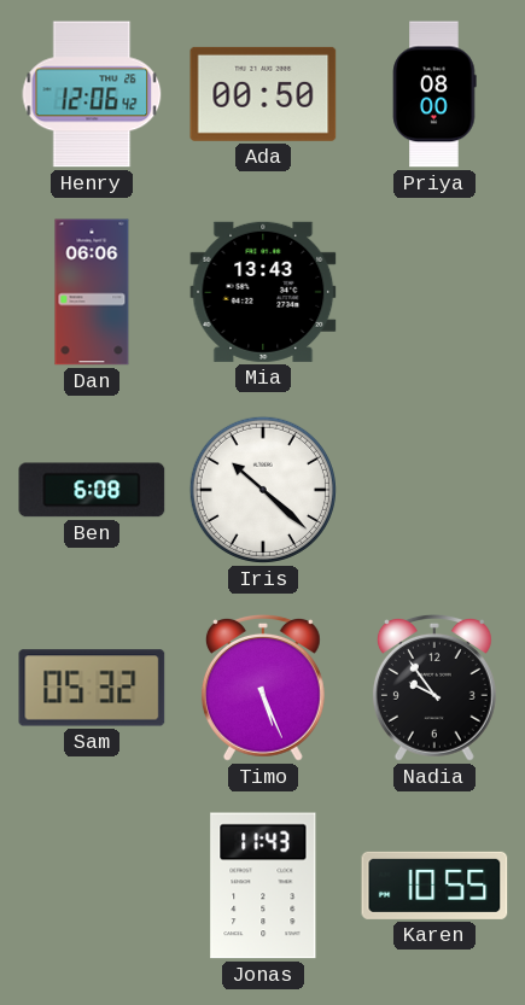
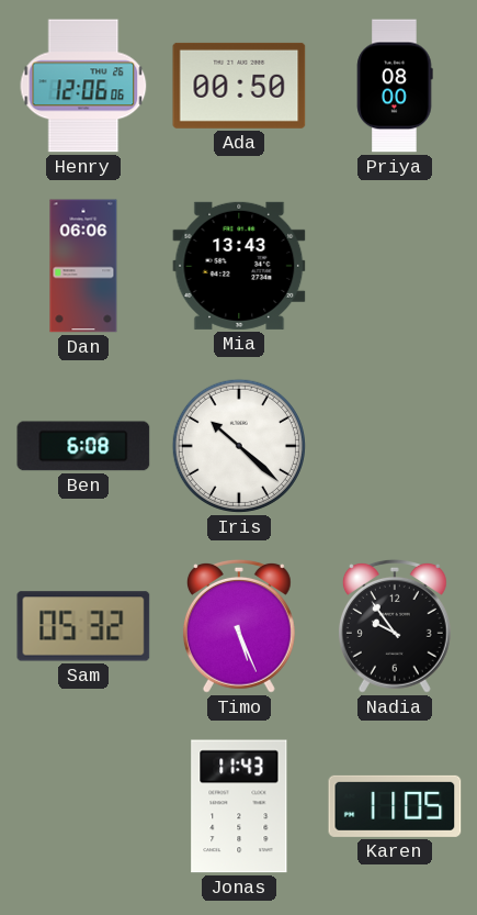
Henry: 12:06:42 -> 12:06:06 (83, 86)
Karen: 10:55 -> 11:05 (395, 806)
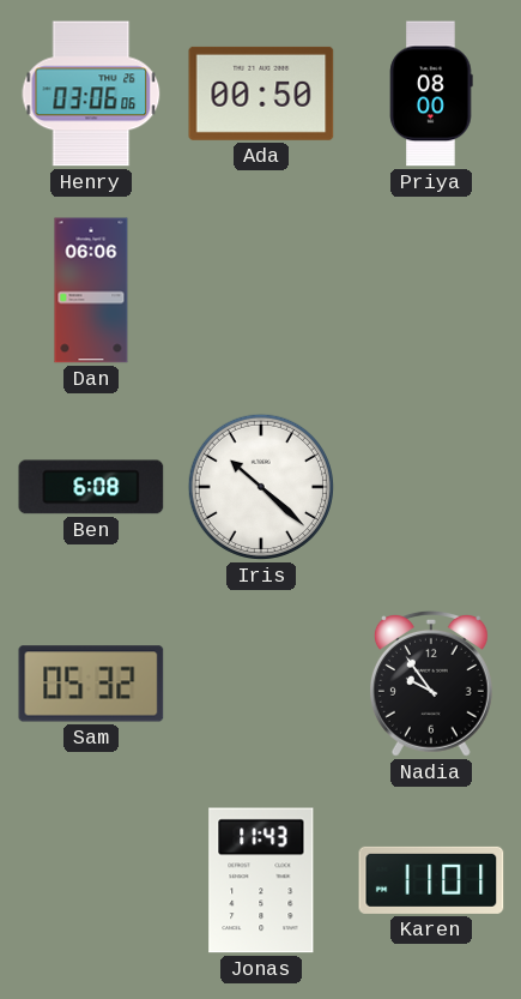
Henry: 12:06 -> 03:06 (91, 94)
Mia: 13:43 -> none (239, 266)
Timo: 5:26 -> none (239, 626)
Karen: 11:05 -> 11:01 (431, 880)
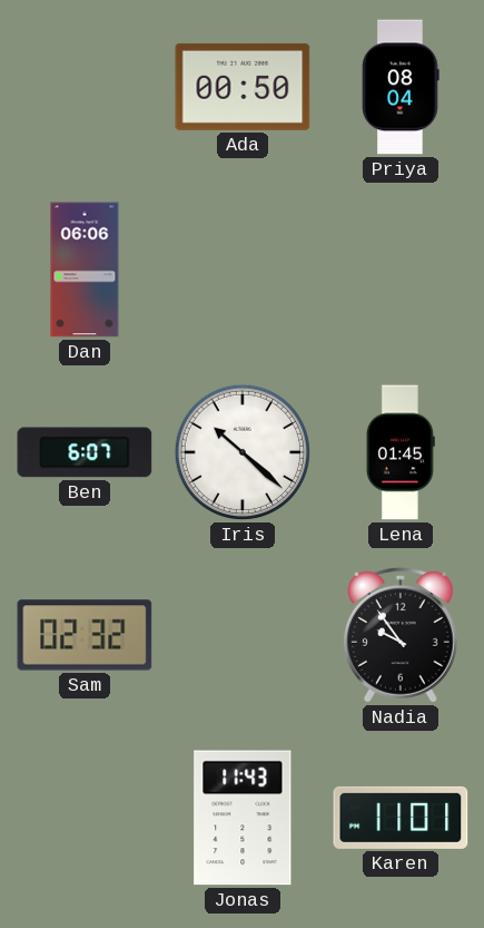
Henry: 03:06 -> none (91, 94)
Priya: 08:00 -> 08:04 (401, 87)
Ben: 6:08 -> 6:07 (85, 452)
Lena: none -> 01:45 (401, 452)
Sam: 05:32 -> 02:32 (85, 635)
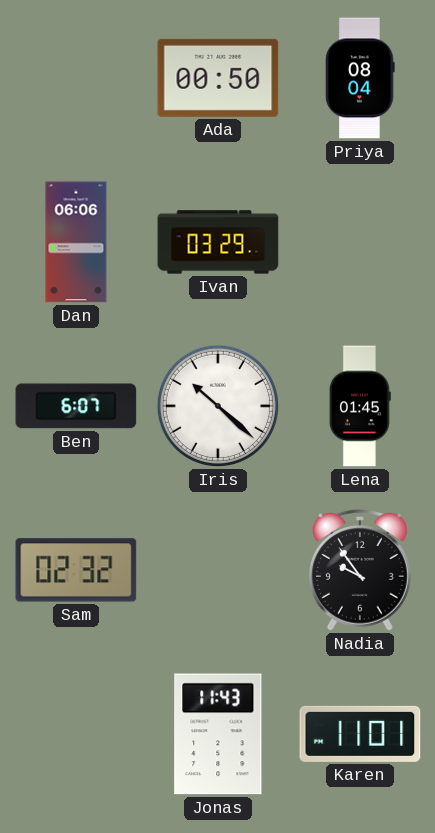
Ivan: none -> 03:29 (218, 242)
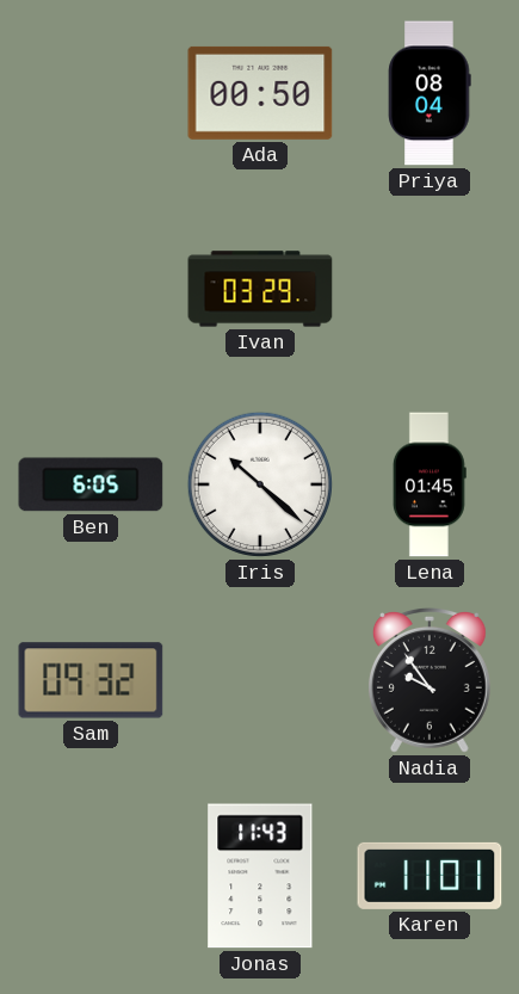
Dan: 06:06 -> none (76, 242)
Ben: 6:07 -> 6:05 (91, 484)
Sam: 02:32 -> 09:32 (91, 680)
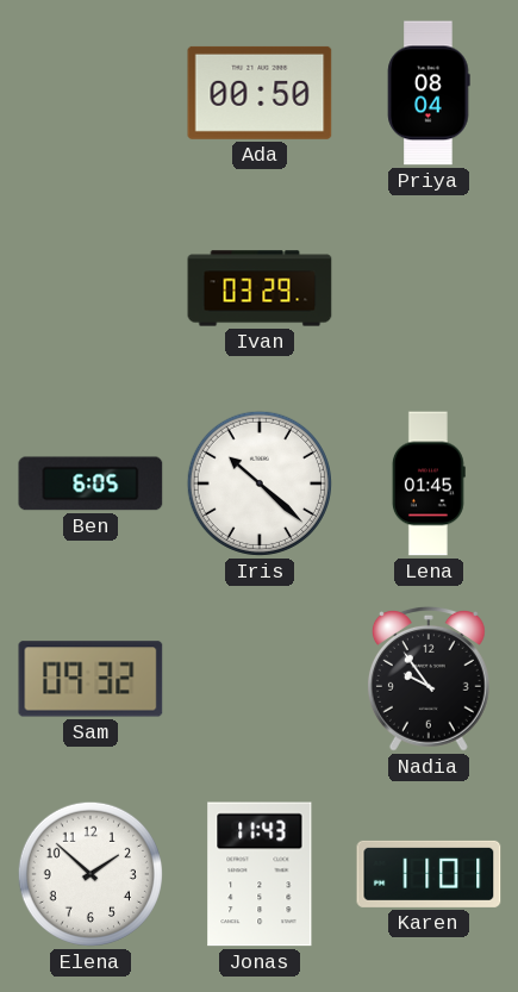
Elena: none -> 1:52 (91, 874)
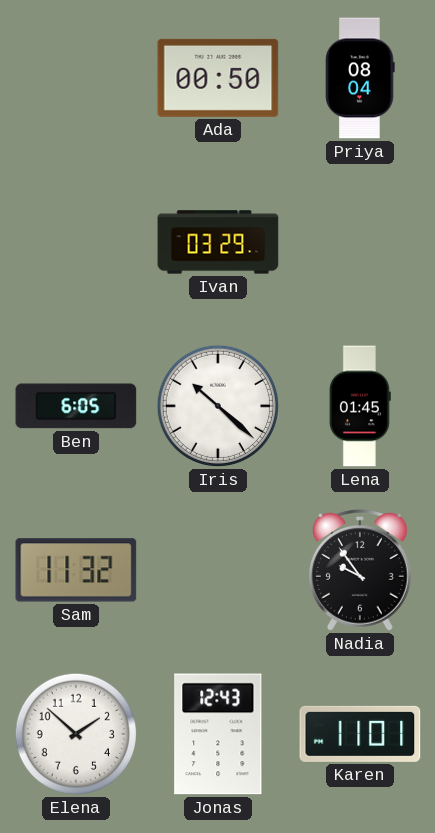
Sam: 09:32 -> 11:32 (76, 570)
Jonas: 11:43 -> 12:43 (218, 734)
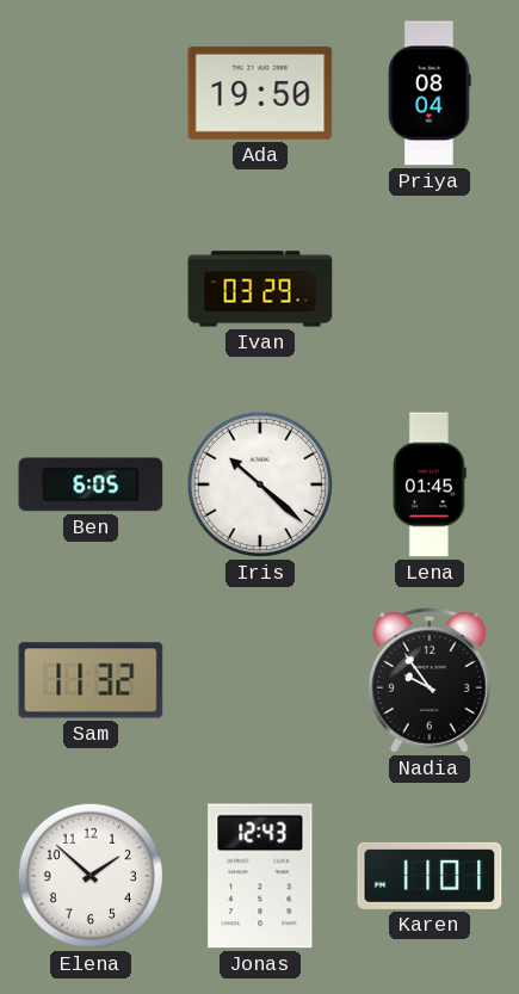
Ada: 00:50 -> 19:50 (260, 93)
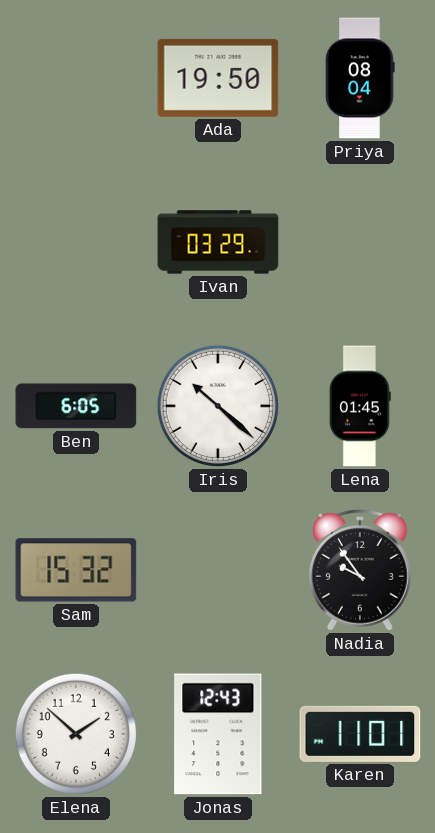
Sam: 11:32 -> 15:32 (76, 570)
